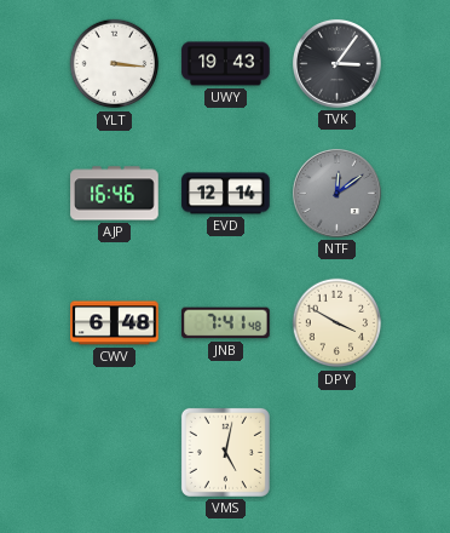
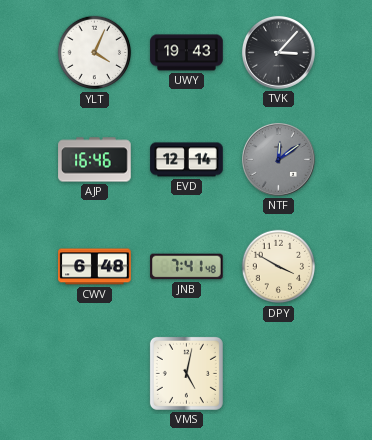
YLT: 3:16 -> 4:04 (95, 53)
TVK: 3:06 -> 3:07 (278, 52)
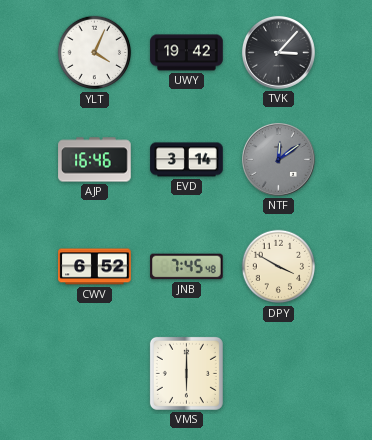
UWY: 19:43 -> 19:42 (187, 53)
EVD: 12:14 -> 3:14 (187, 160)
CWV: 6:48 -> 6:52 (95, 267)
JNB: 7:41 -> 7:45 (187, 267)
VMS: 5:02 -> 6:00 (186, 373)
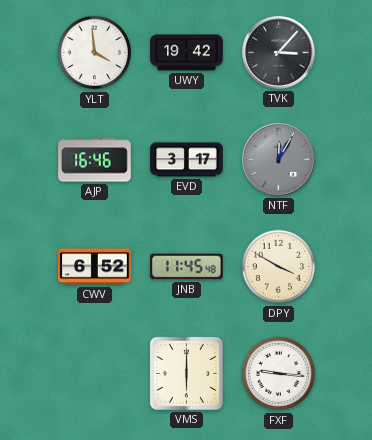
YLT: 4:04 -> 3:59 (95, 53)
EVD: 3:14 -> 3:17 (187, 160)
NTF: 12:09 -> 12:05 (278, 159)
JNB: 7:45 -> 11:45 (187, 267)
FXF: none -> 9:16 (279, 374)
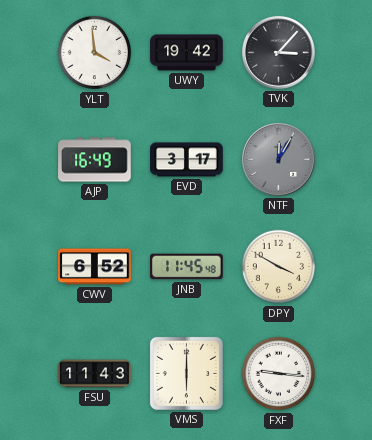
AJP: 16:46 -> 16:49 (95, 160)
FSU: none -> 11:43 (95, 374)
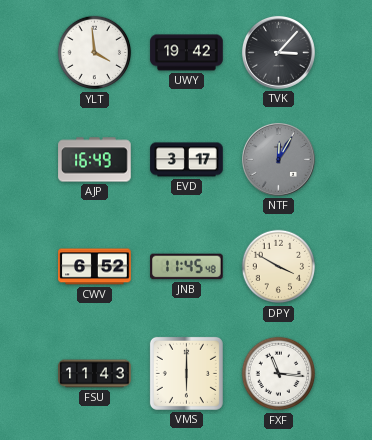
FXF: 9:16 -> 11:16 (279, 374)
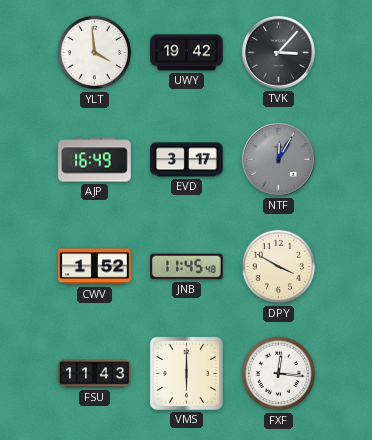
CWV: 6:52 -> 1:52 (95, 267)
FXF: 11:16 -> 12:16 (279, 374)
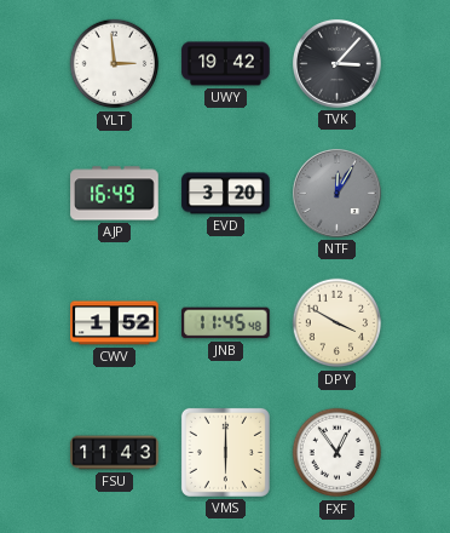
YLT: 3:59 -> 2:59 (115, 64)
EVD: 3:17 -> 3:20 (226, 194)
FXF: 12:16 -> 12:54 (337, 453)
